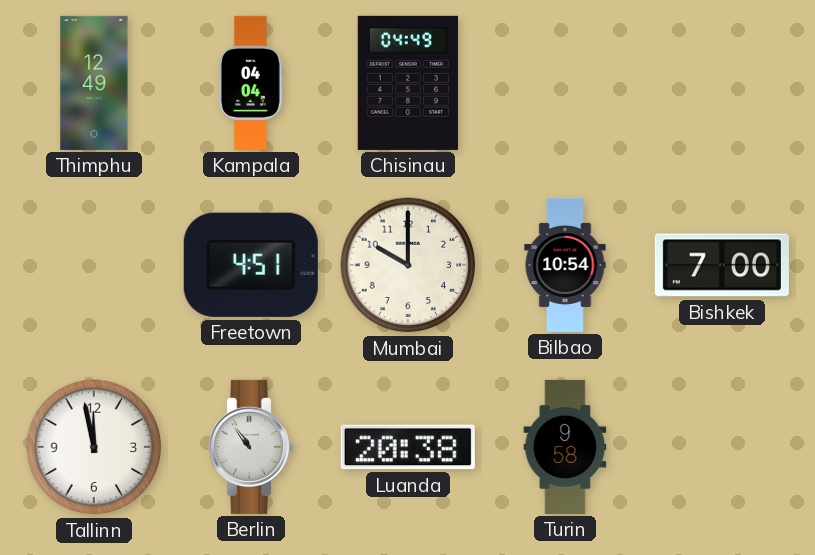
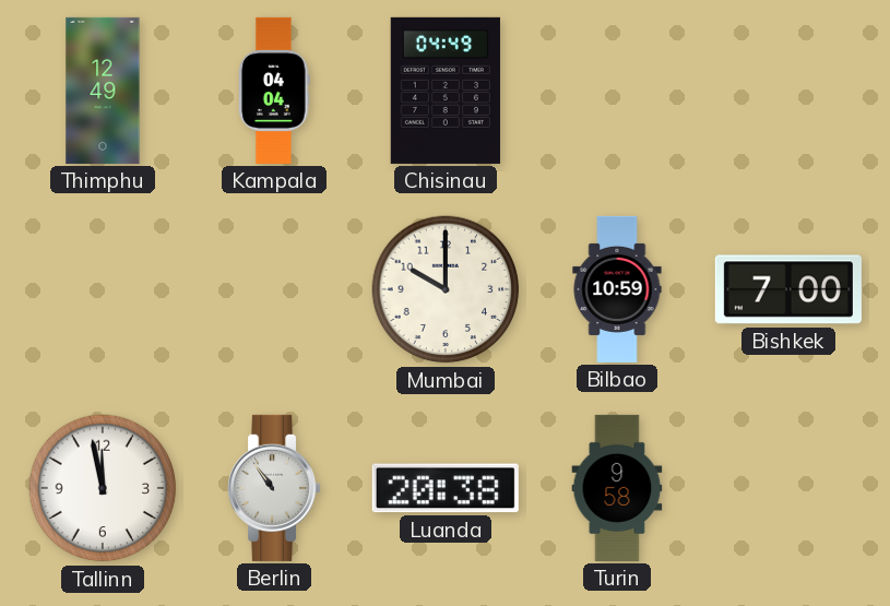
Freetown: 4:51 -> none (251, 265)
Bilbao: 10:54 -> 10:59 (617, 289)
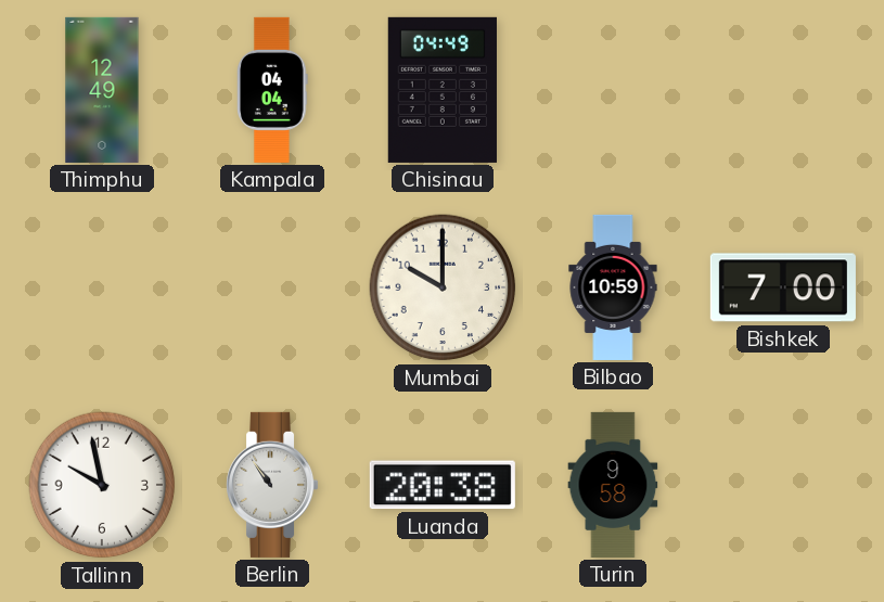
Tallinn: 11:58 -> 9:58 (102, 485)
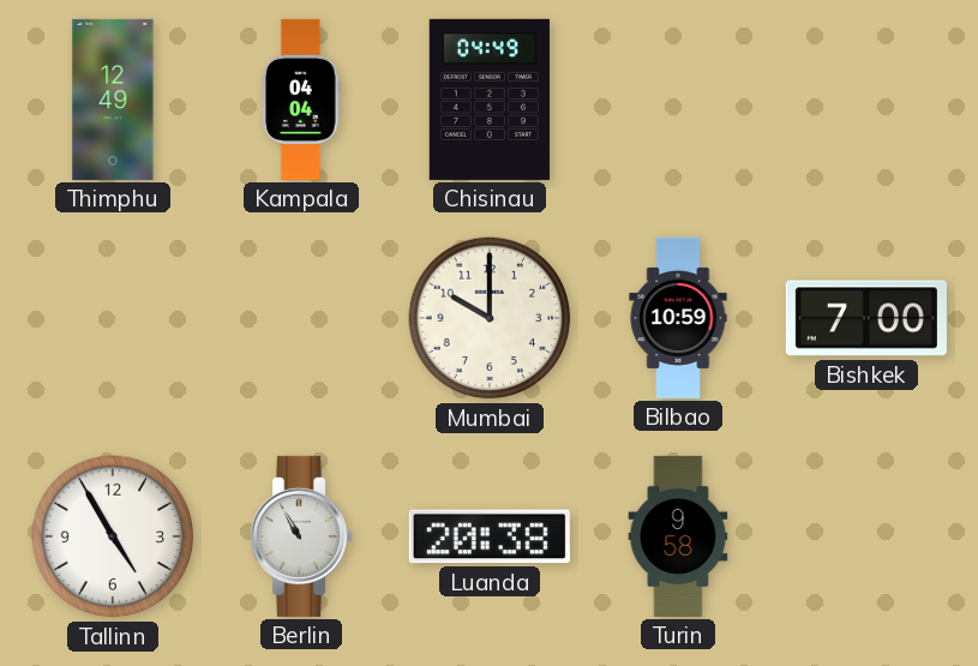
Tallinn: 9:58 -> 4:55 (113, 536)
Berlin: 10:54 -> 10:55 (302, 536)
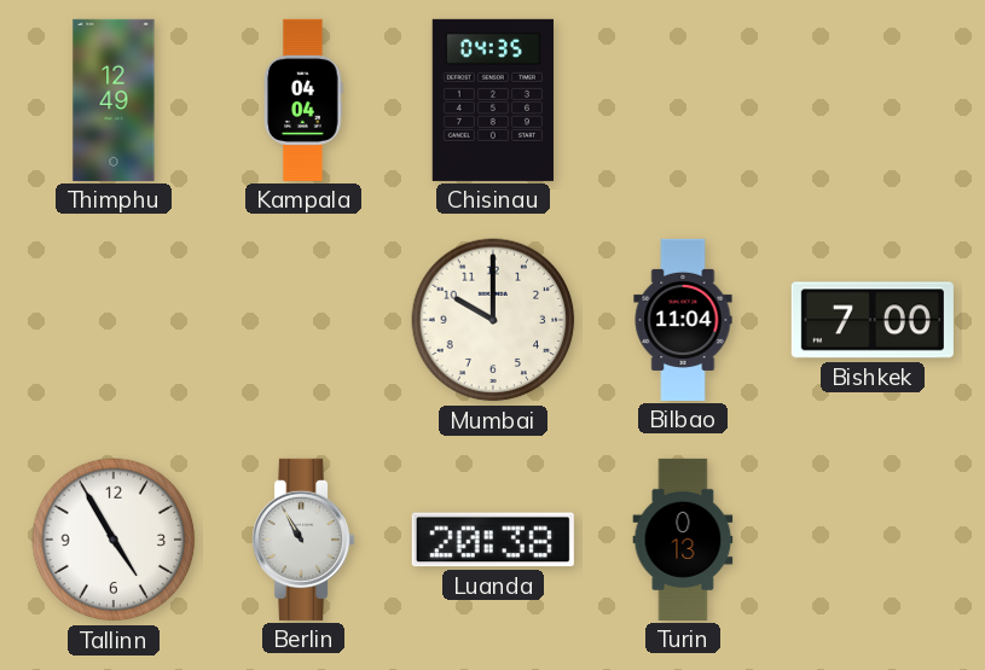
Chisinau: 04:49 -> 04:35 (493, 100)
Bilbao: 10:59 -> 11:04 (683, 320)
Turin: 9:58 -> 0:13 (683, 540)
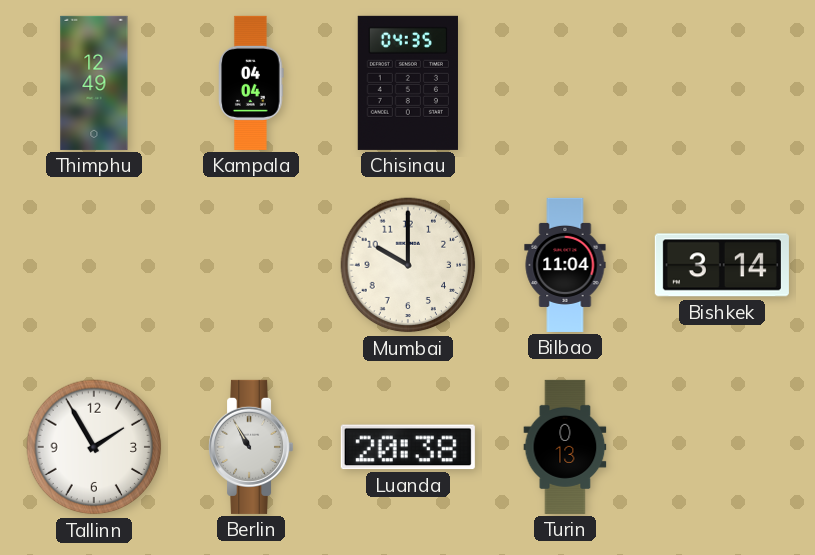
Bishkek: 7:00 -> 3:14 (722, 265)
Tallinn: 4:55 -> 1:55 (94, 447)
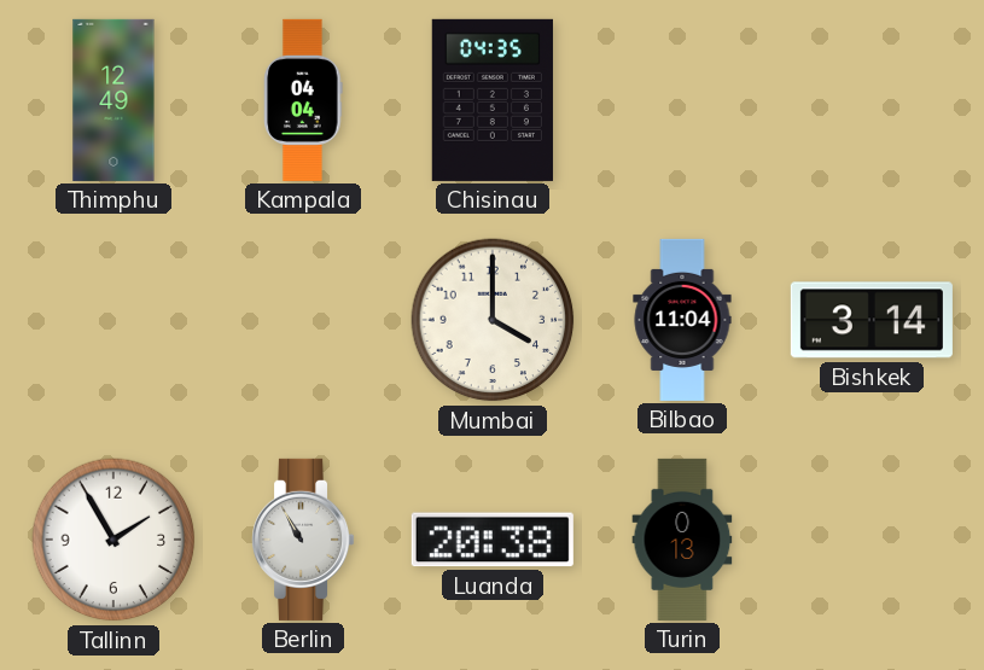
Mumbai: 10:00 -> 4:00 (493, 320)
